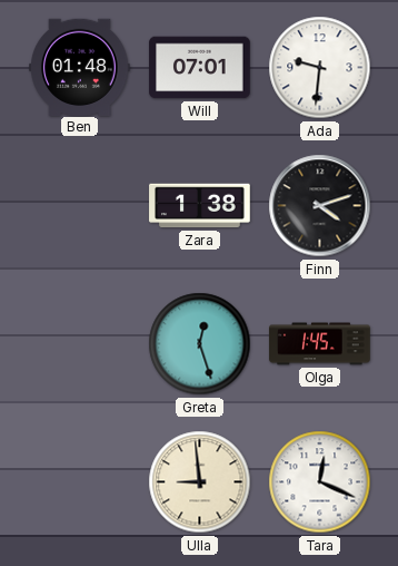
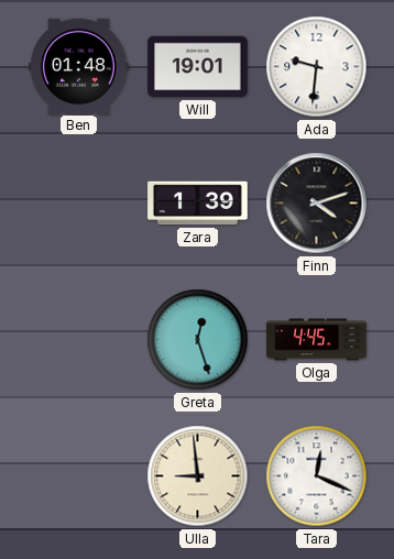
Will: 07:01 -> 19:01 (198, 67)
Zara: 1:38 -> 1:39 (198, 204)
Olga: 1:45 -> 4:45 (317, 340)
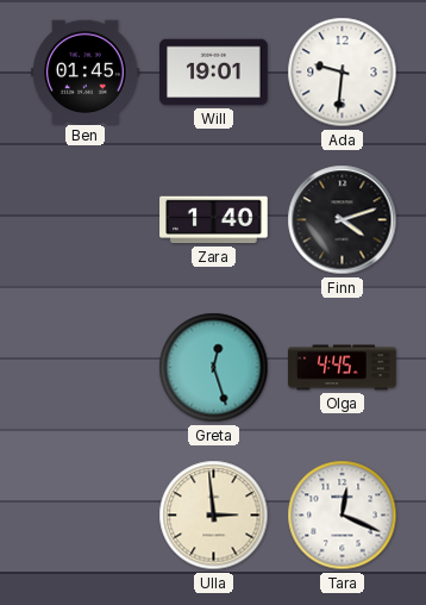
Ben: 01:48 -> 01:45 (86, 71)
Zara: 1:39 -> 1:40 (214, 220)
Ulla: 8:59 -> 2:59 (214, 516)
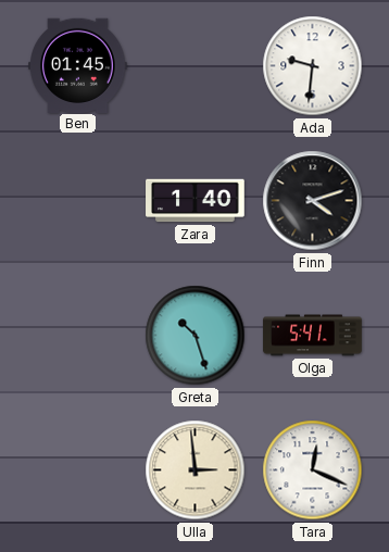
Will: 19:01 -> none (214, 73)
Greta: 12:27 -> 10:27 (196, 336)
Olga: 4:45 -> 5:41 (313, 336)
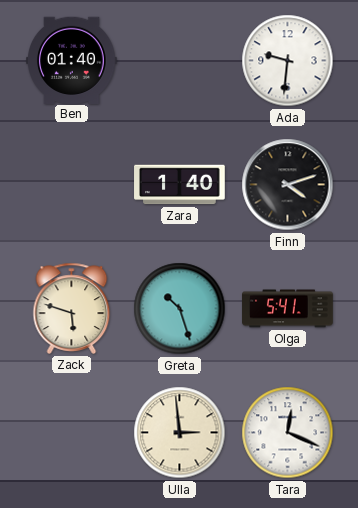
Ben: 01:45 -> 01:40 (72, 60)
Zack: none -> 5:48 (72, 308)
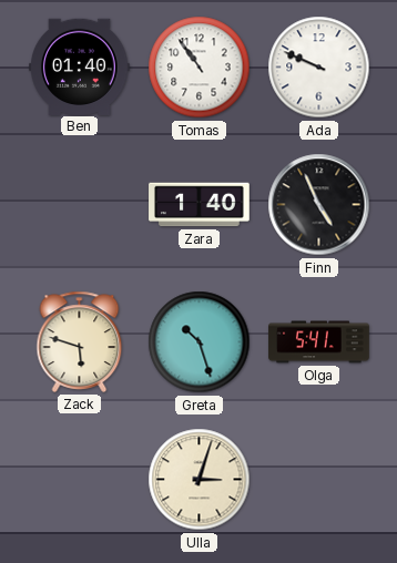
Tomas: none -> 10:54 (200, 68)
Ada: 9:31 -> 9:49 (319, 68)
Finn: 4:12 -> 4:56 (319, 205)
Ulla: 2:59 -> 3:03 (200, 480)
Tara: 12:19 -> none (288, 433)
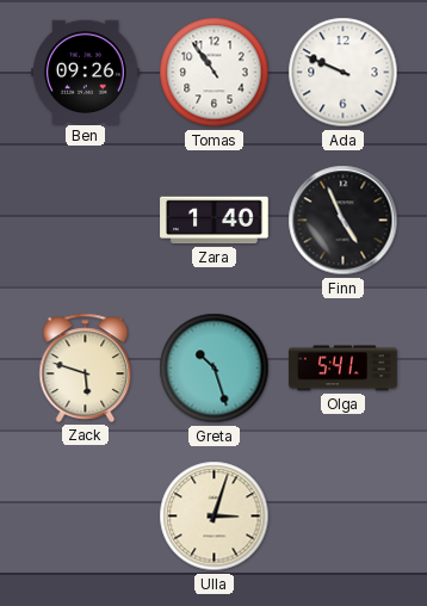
Ben: 01:40 -> 09:26 (86, 72)
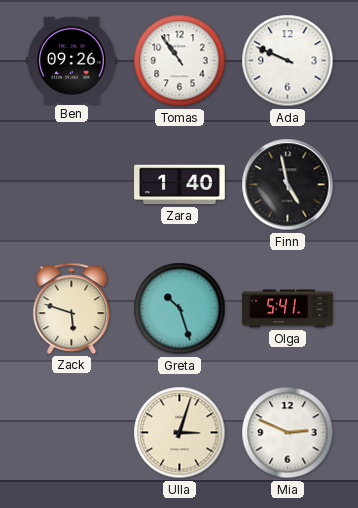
Finn: 4:56 -> 4:58 (288, 185)
Mia: none -> 2:49 (288, 433)
